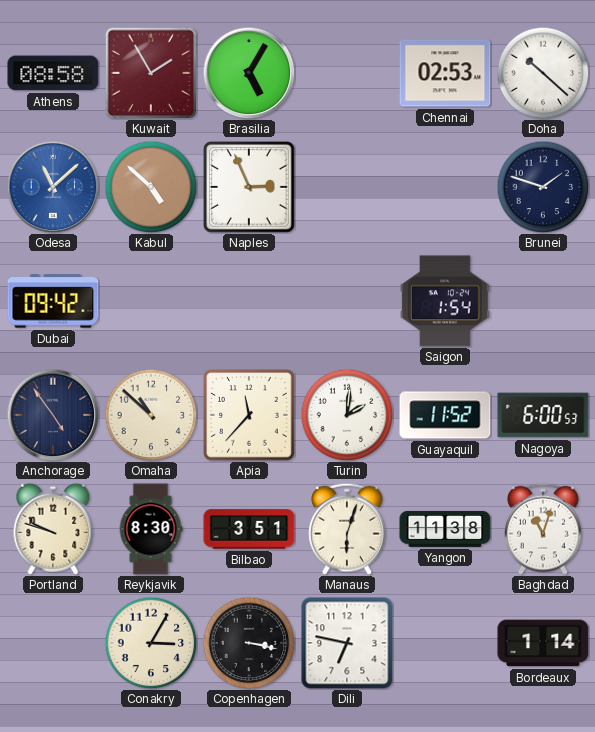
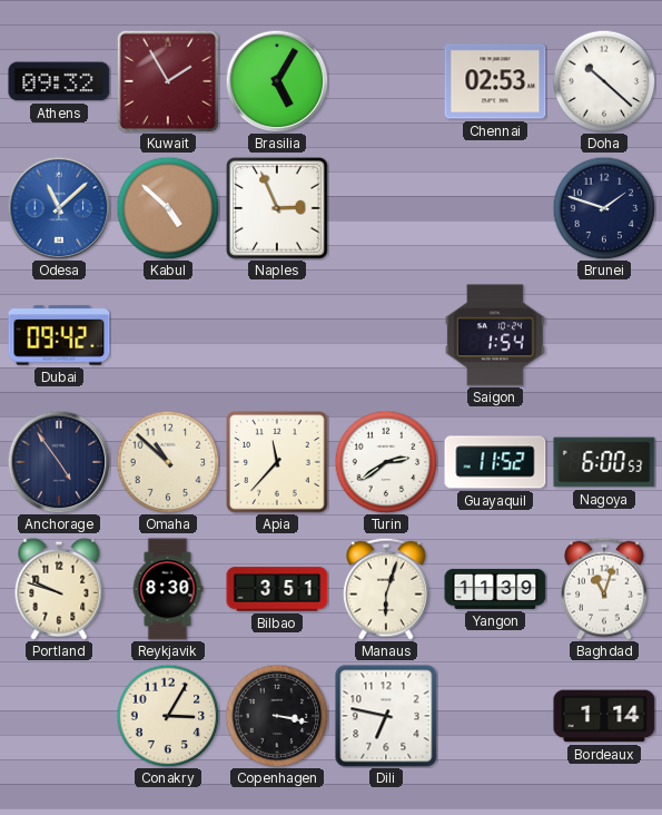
Athens: 08:58 -> 09:32 (59, 81)
Turin: 2:01 -> 2:39 (386, 462)
Yangon: 11:38 -> 11:39 (495, 589)
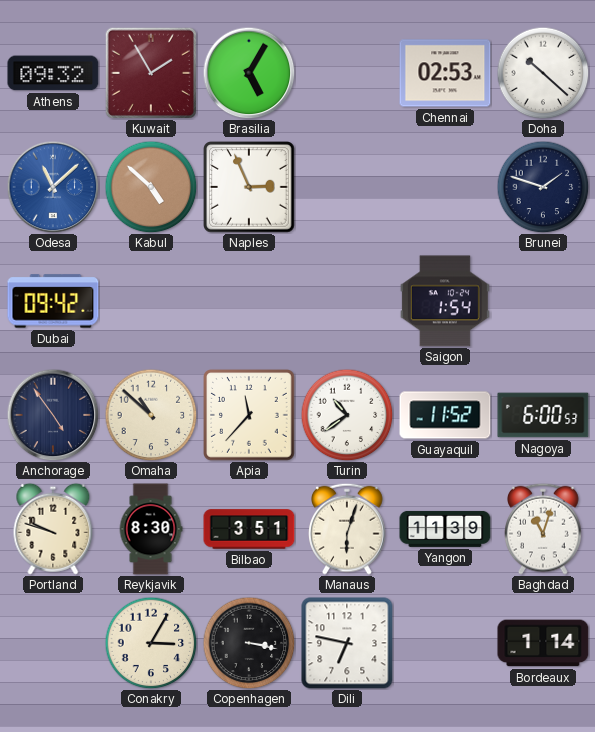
Turin: 2:39 -> 10:39 (347, 415)
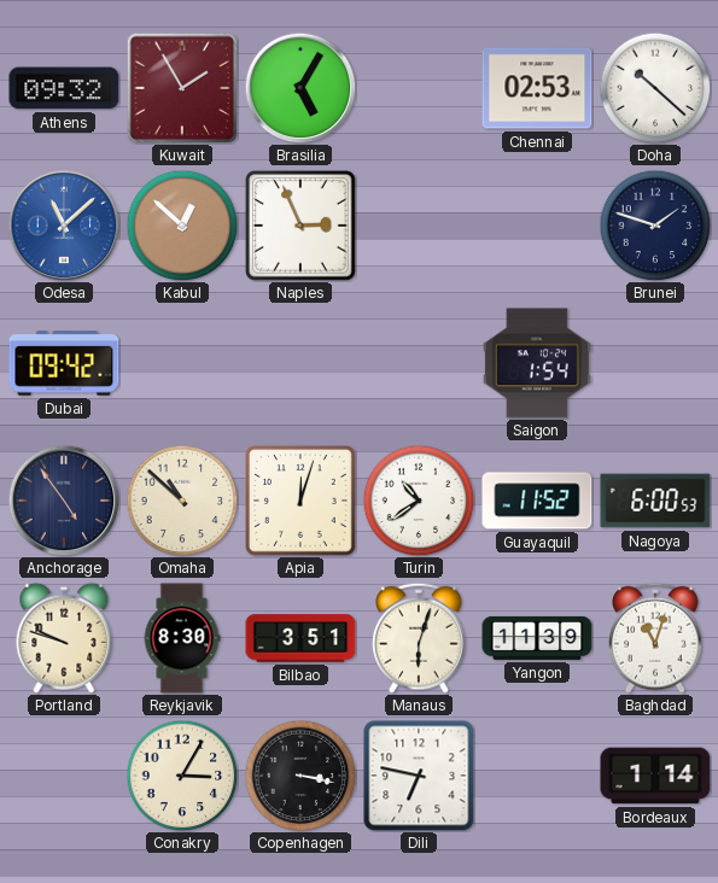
Kabul: 4:52 -> 12:52 (182, 226)
Apia: 11:37 -> 12:03 (302, 502)
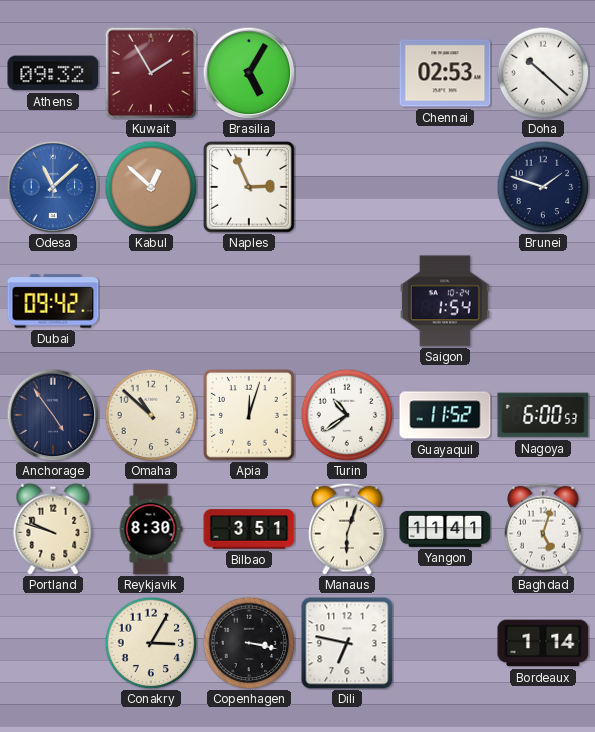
Yangon: 11:39 -> 11:41 (445, 529)
Baghdad: 11:03 -> 5:03 (544, 529)
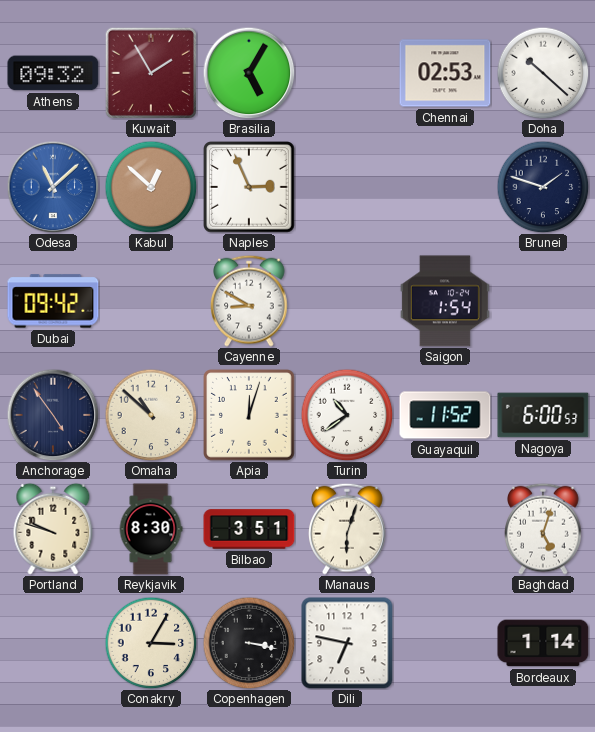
Cayenne: none -> 8:50 (250, 301)
Yangon: 11:41 -> none (445, 529)
